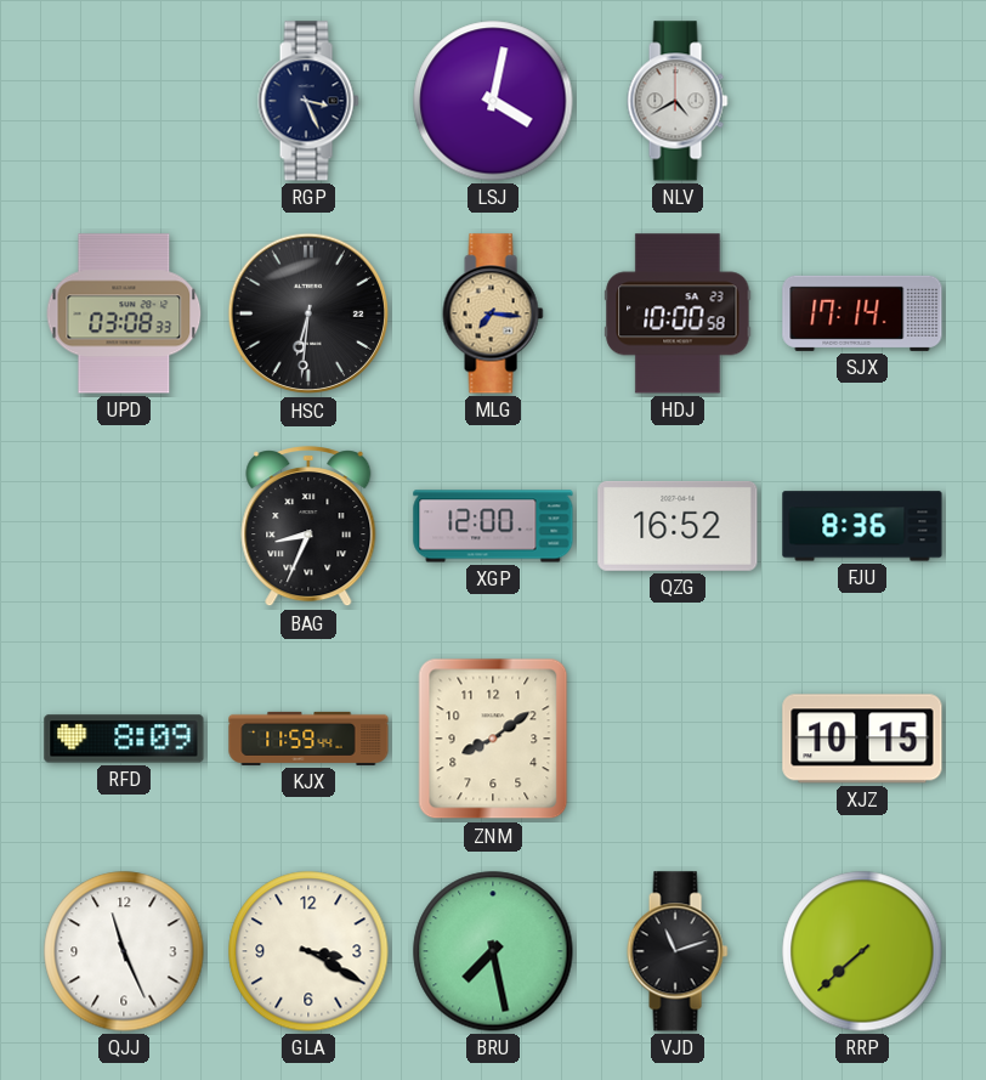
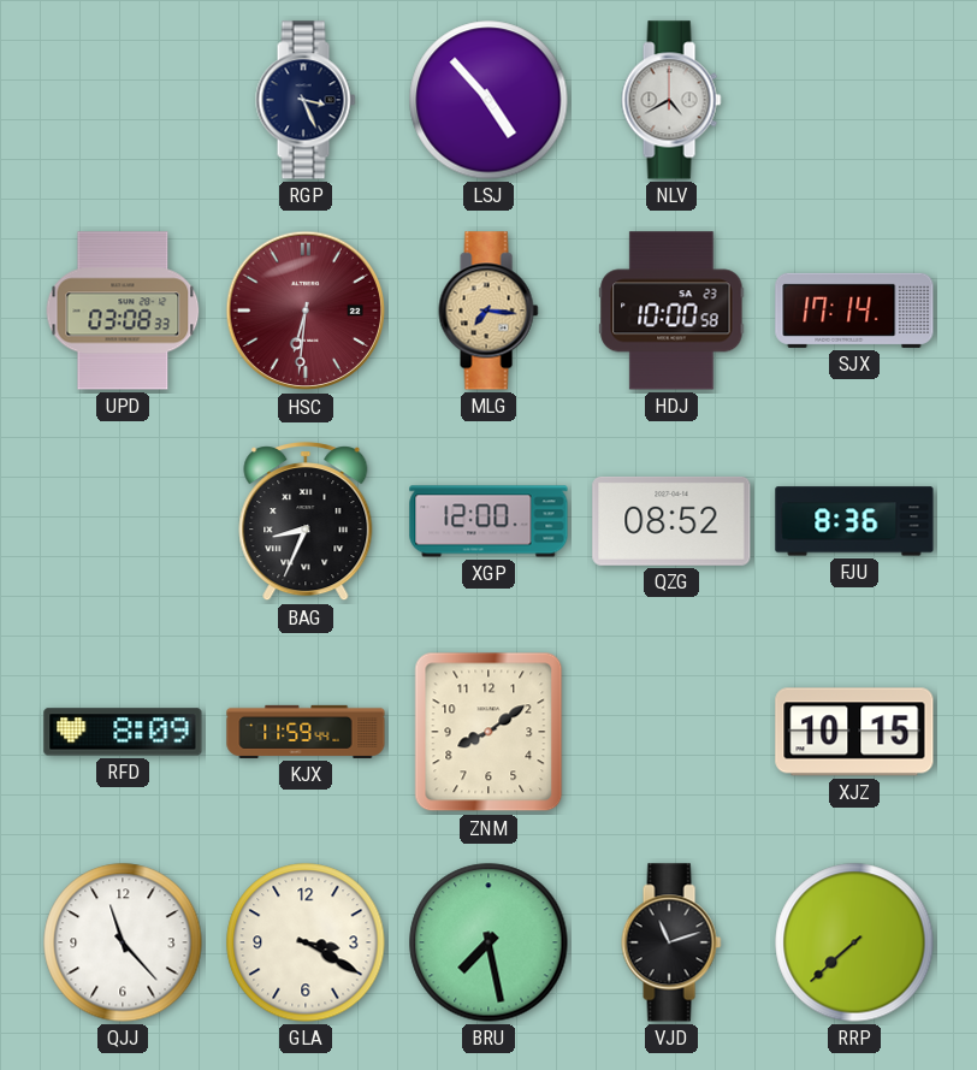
LSJ: 4:02 -> 4:53 (488, 100)
HSC dial: black -> burgundy (306, 311)
QZG: 16:52 -> 08:52 (671, 521)
QJJ: 11:26 -> 11:23 (123, 942)
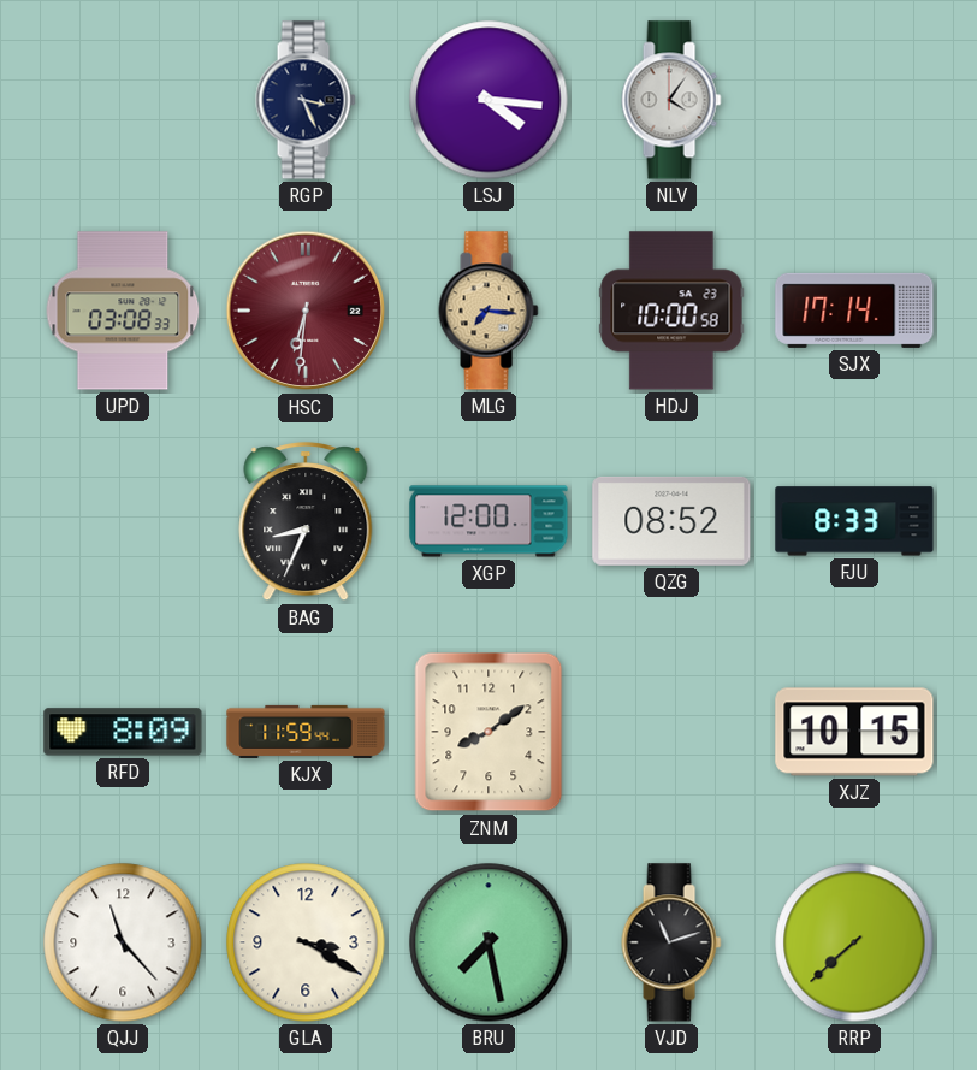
LSJ: 4:53 -> 4:16 (488, 100)
NLV: 4:40 -> 4:06 (671, 100)
FJU: 8:36 -> 8:33 (854, 521)
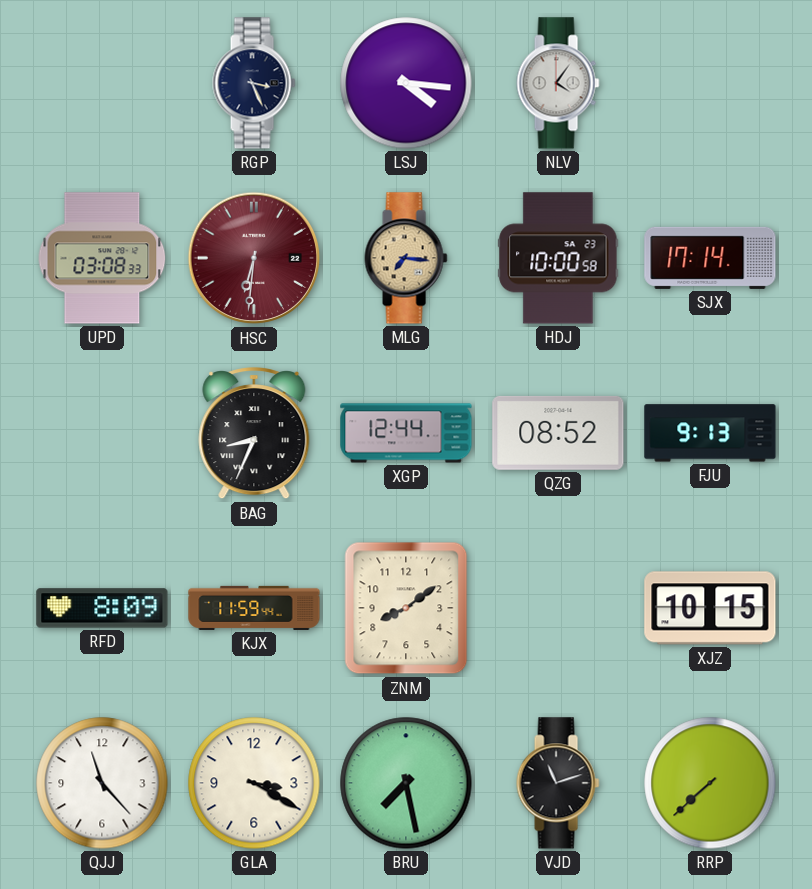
XGP: 12:00 -> 12:44 (406, 433)
FJU: 8:33 -> 9:13 (710, 433)
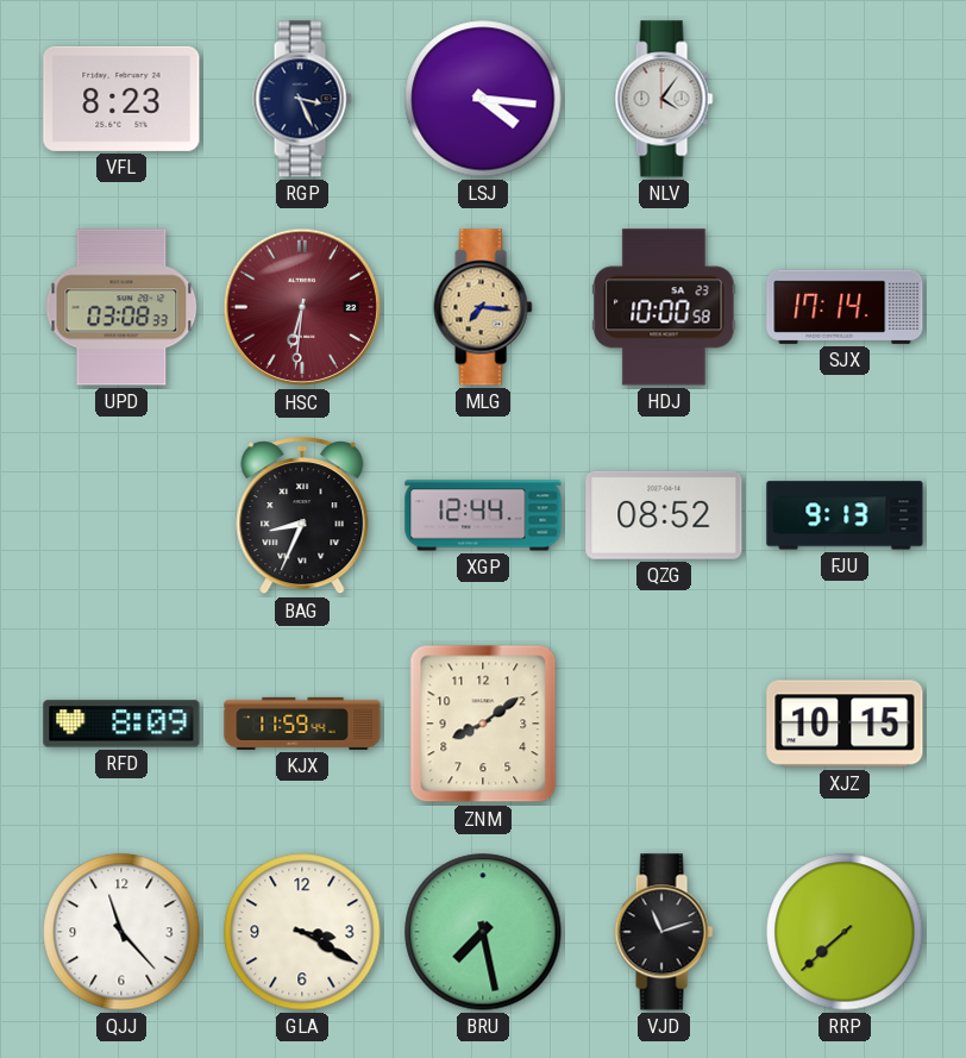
VFL: none -> 8:23 (121, 99)
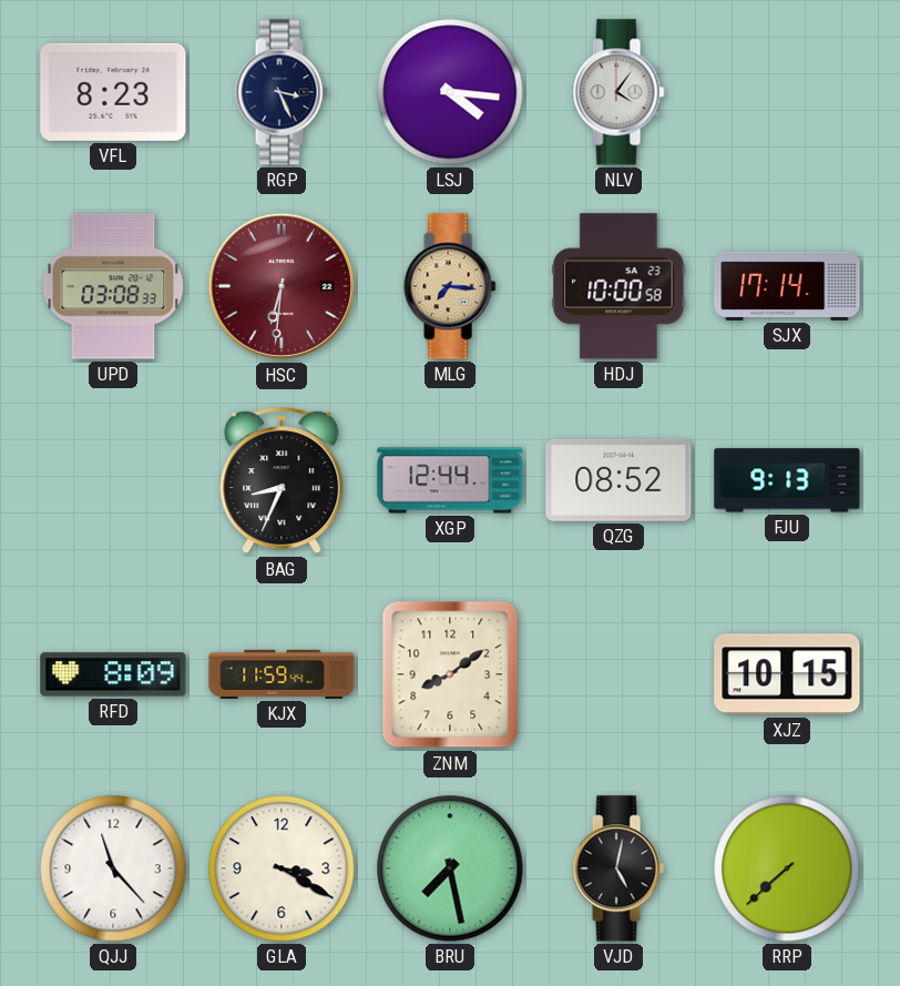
VJD: 11:12 -> 5:02 (618, 868)
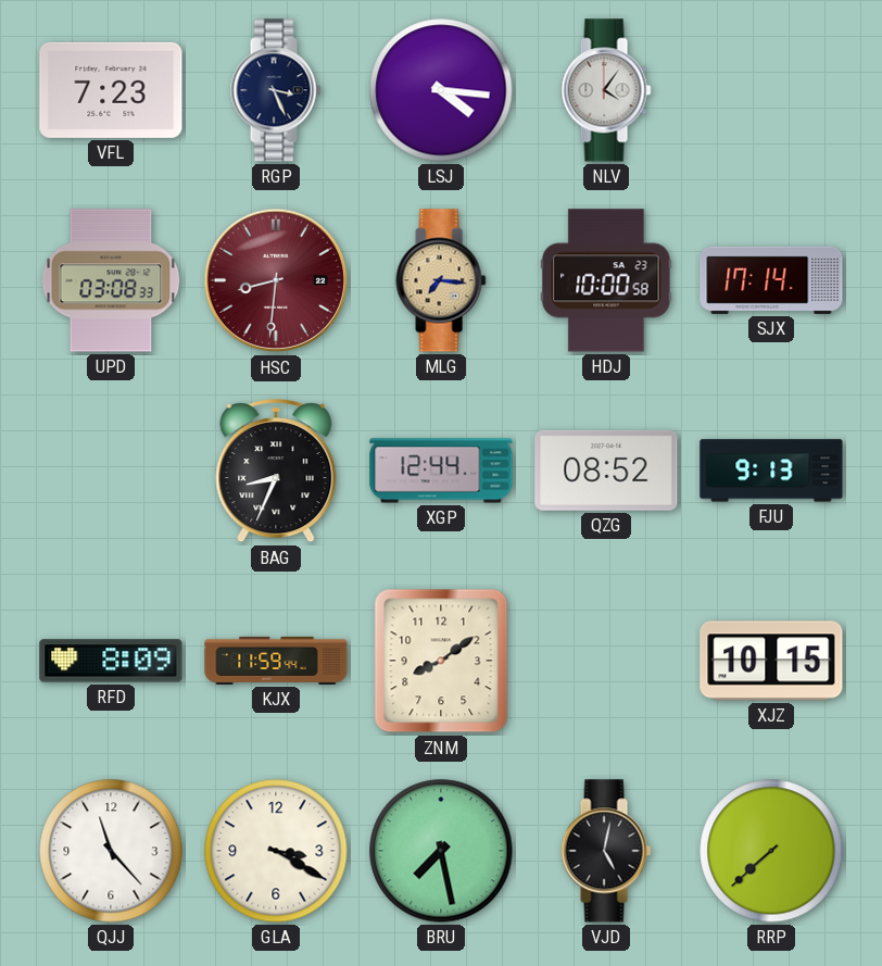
VFL: 8:23 -> 7:23 (111, 90)
HSC: 6:31 -> 8:31 (276, 280)
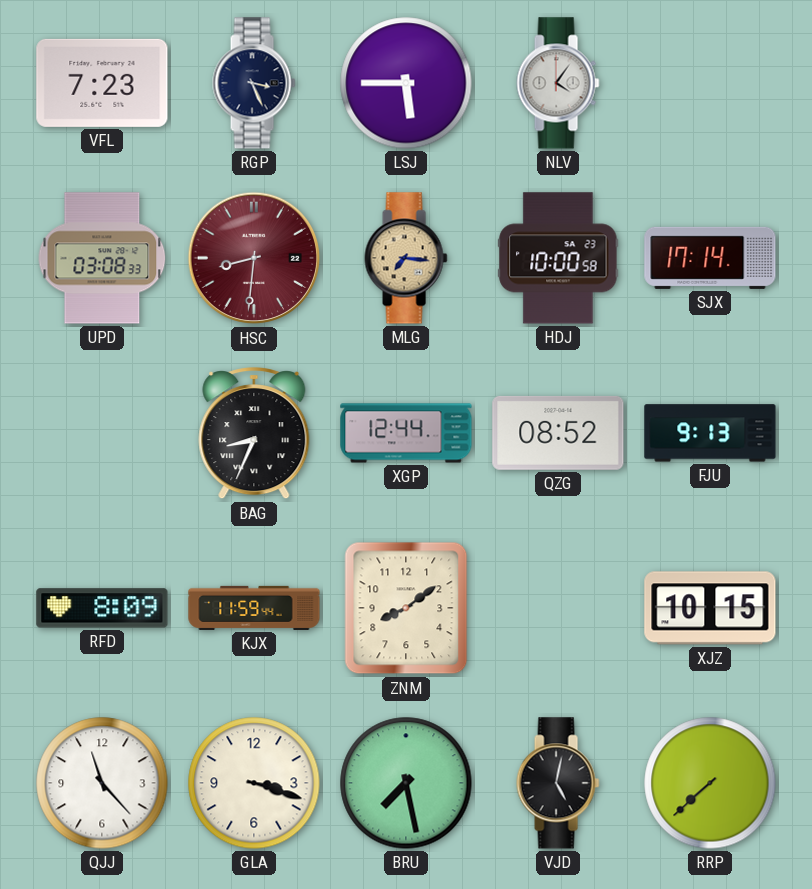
LSJ: 4:16 -> 5:45 (406, 83)
GLA: 3:20 -> 3:18 (254, 783)
